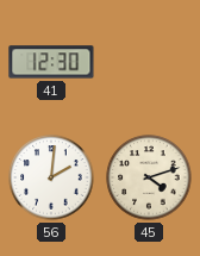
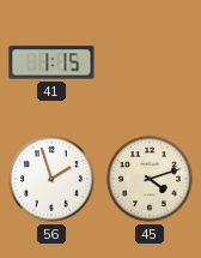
41: 12:30 -> 1:15 (51, 62)
56: 2:01 -> 1:57 (51, 179)
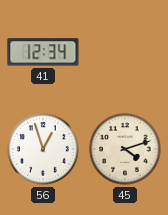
41: 1:15 -> 12:34 (43, 52)
56: 1:57 -> 12:57 (43, 149)
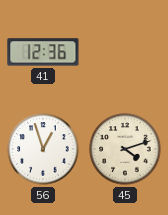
41: 12:34 -> 12:36 (43, 52)
